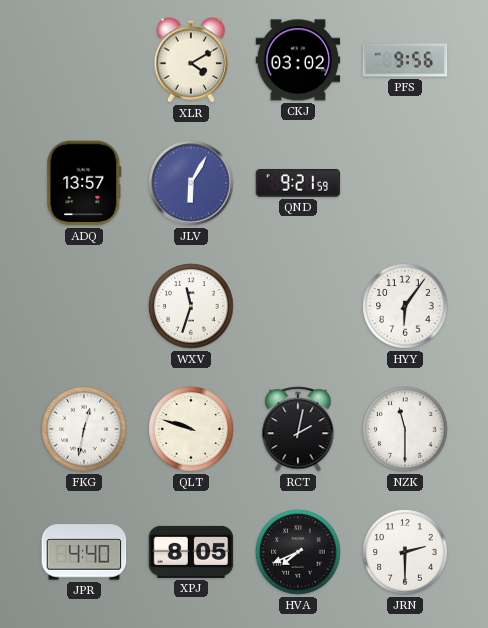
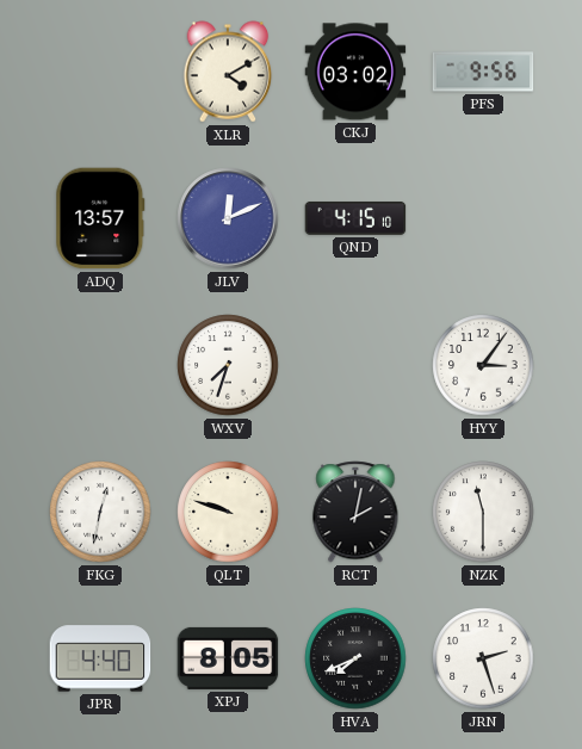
JLV: 6:05 -> 12:11 (228, 218)
QND: 9:21 -> 4:15 (355, 218)
WXV: 11:33 -> 7:33 (228, 365)
HYY: 6:06 -> 3:06 (483, 365)
JRN: 2:30 -> 2:27 (483, 658)
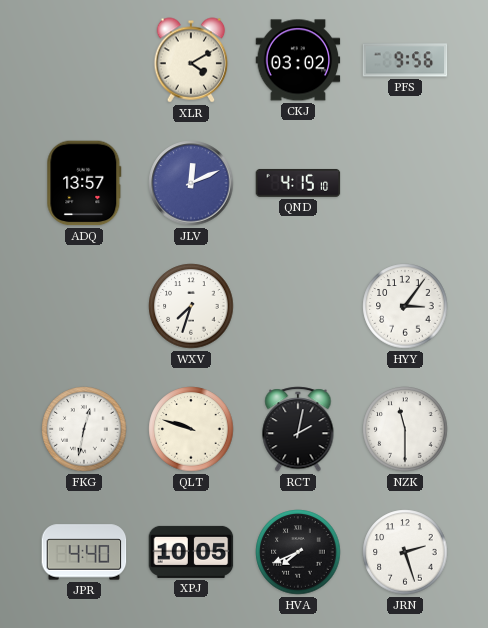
XPJ: 8:05 -> 10:05 (191, 552)
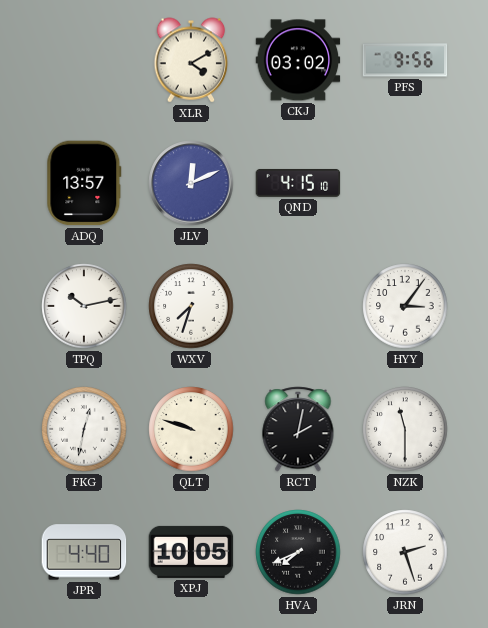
TPQ: none -> 10:13 (84, 306)
